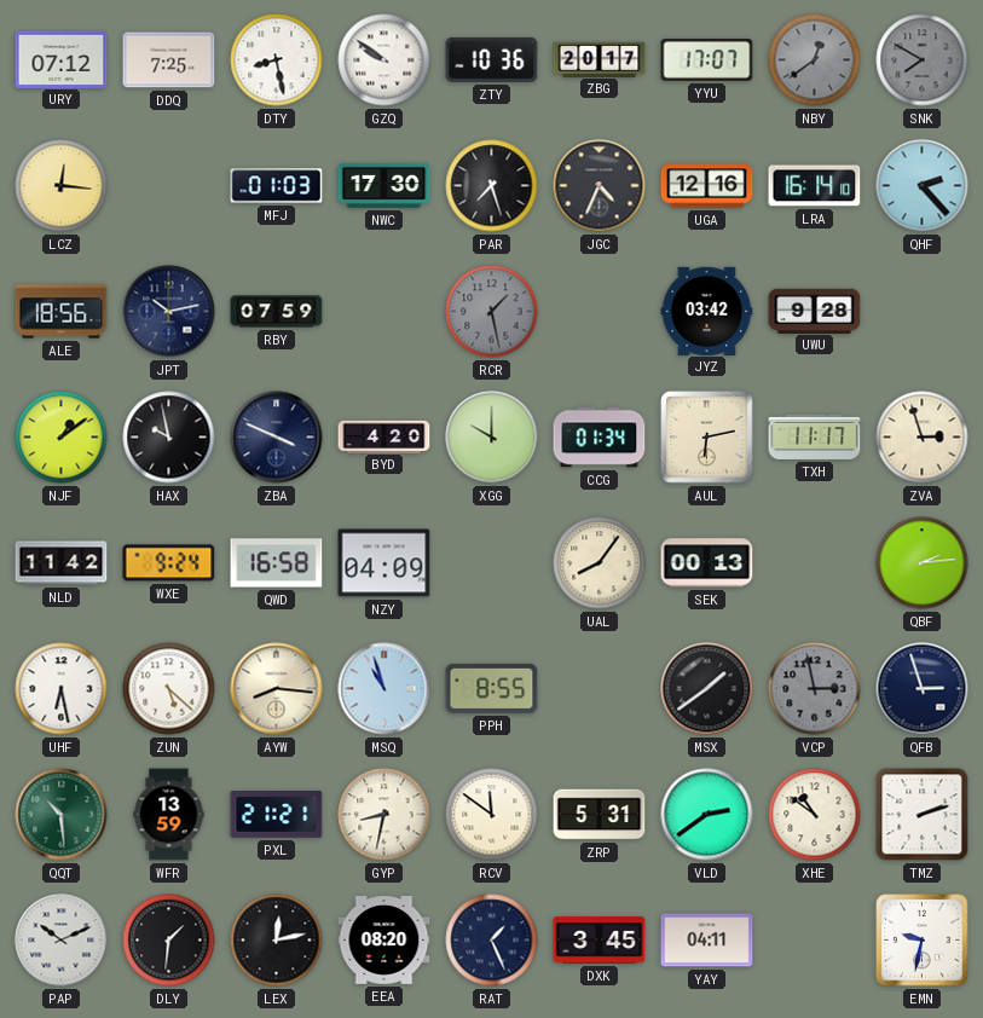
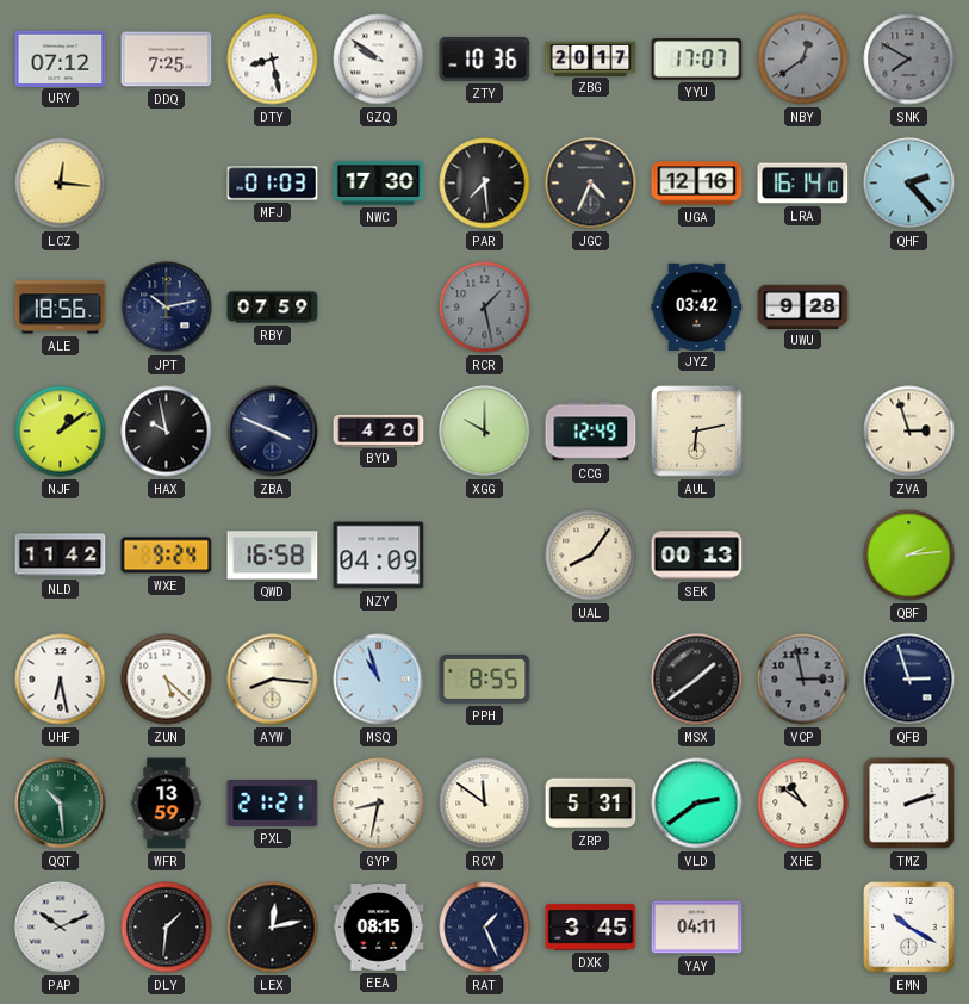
PAR: 7:27 -> 7:29 (485, 184)
CCG: 01:34 -> 12:49 (591, 432)
TXH: 11:17 -> none (815, 436)
EEA: 08:20 -> 08:15 (379, 928)
EMN: 9:32 -> 10:20 (909, 928)
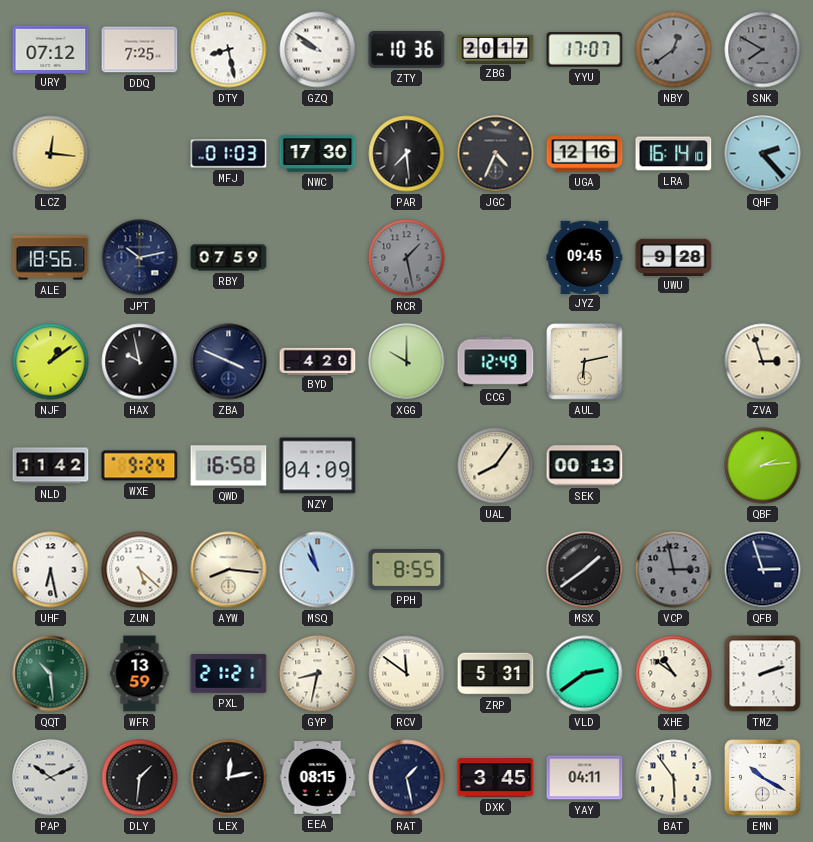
JYZ: 03:42 -> 09:45 (585, 257)
RAT: 1:26 -> 1:28 (407, 778)
BAT: none -> 5:54 (674, 778)
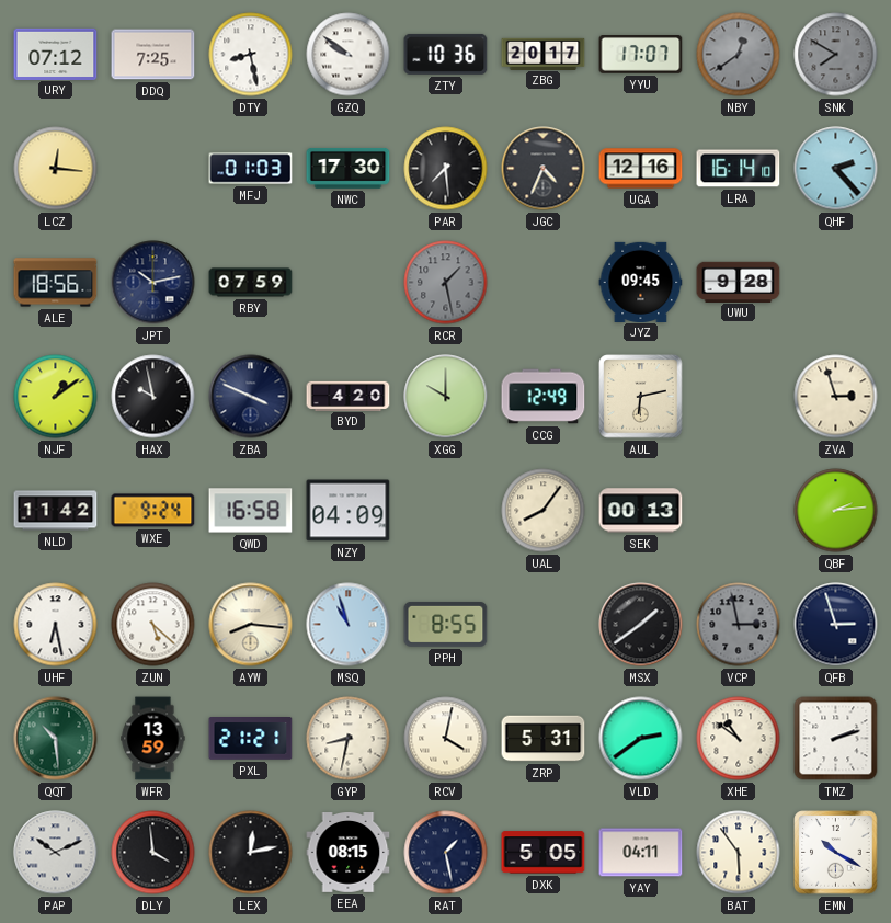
RCV: 11:51 -> 4:02 (446, 739)
DLY: 1:31 -> 3:59 (153, 853)
DXK: 3:45 -> 5:05 (544, 853)
